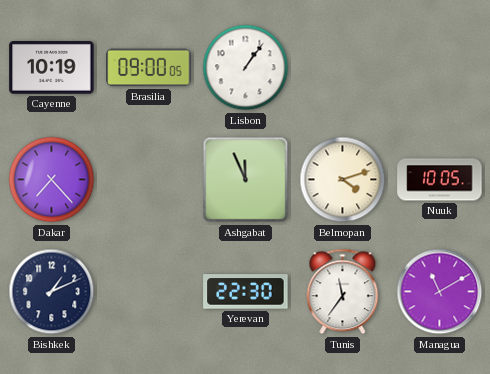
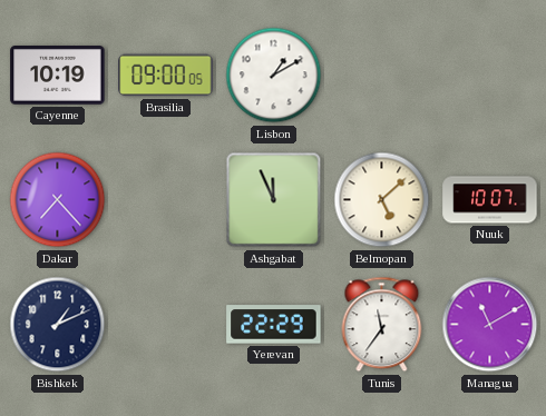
Lisbon: 1:06 -> 1:10 (274, 76)
Belmopan: 4:12 -> 5:08 (382, 200)
Nuuk: 10:05 -> 10:07 (490, 200)
Yerevan: 22:30 -> 22:29 (274, 325)
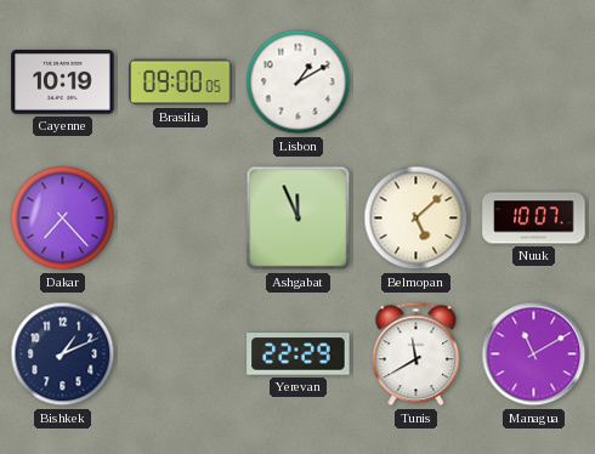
Tunis: 11:36 -> 11:40 (416, 354)
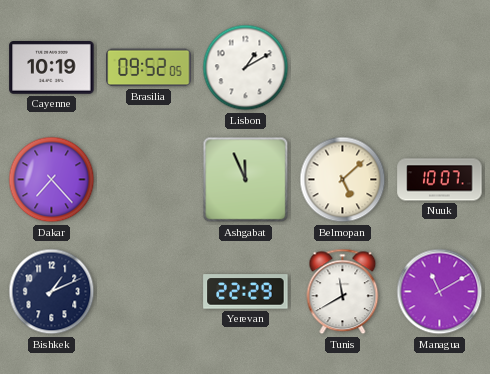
Brasilia: 09:00 -> 09:52 (149, 68)
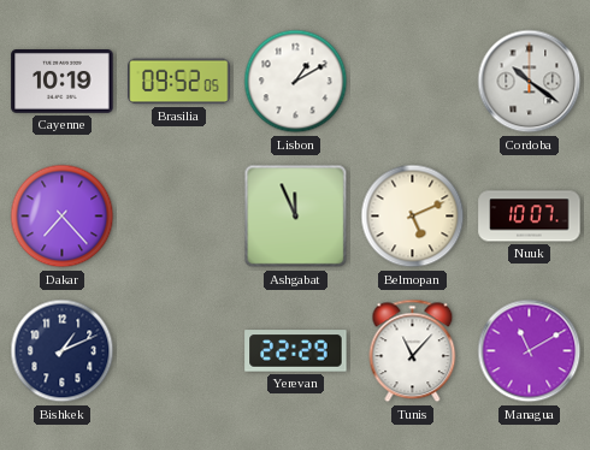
Cordoba: none -> 10:21 (530, 82)
Belmopan: 5:08 -> 5:11 (413, 217)
Tunis: 11:40 -> 11:07 (413, 351)
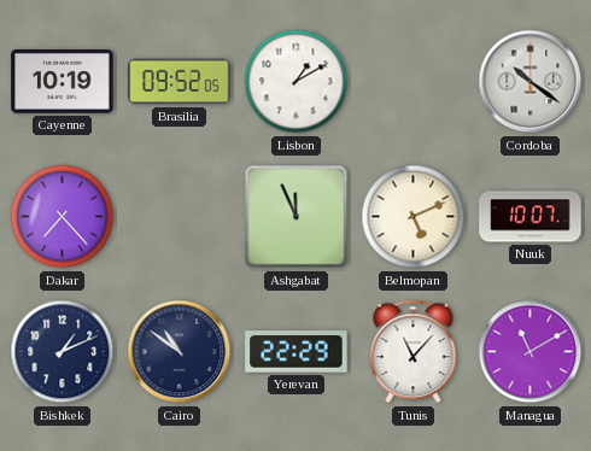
Cairo: none -> 10:51 (180, 352)
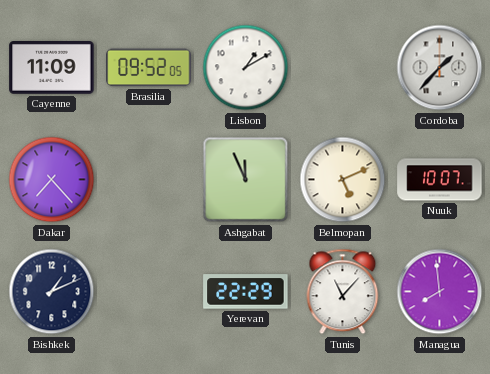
Cayenne: 10:19 -> 11:09 (52, 68)
Cordoba: 10:21 -> 1:37 (440, 68)
Cairo: 10:51 -> none (180, 352)
Managua: 11:10 -> 7:59 (440, 292)
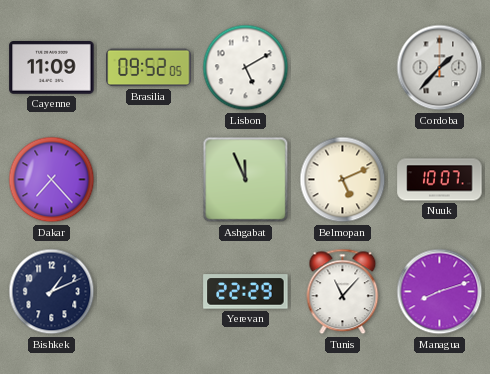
Lisbon: 1:10 -> 5:10 (246, 68)
Managua: 7:59 -> 8:12 (440, 292)
